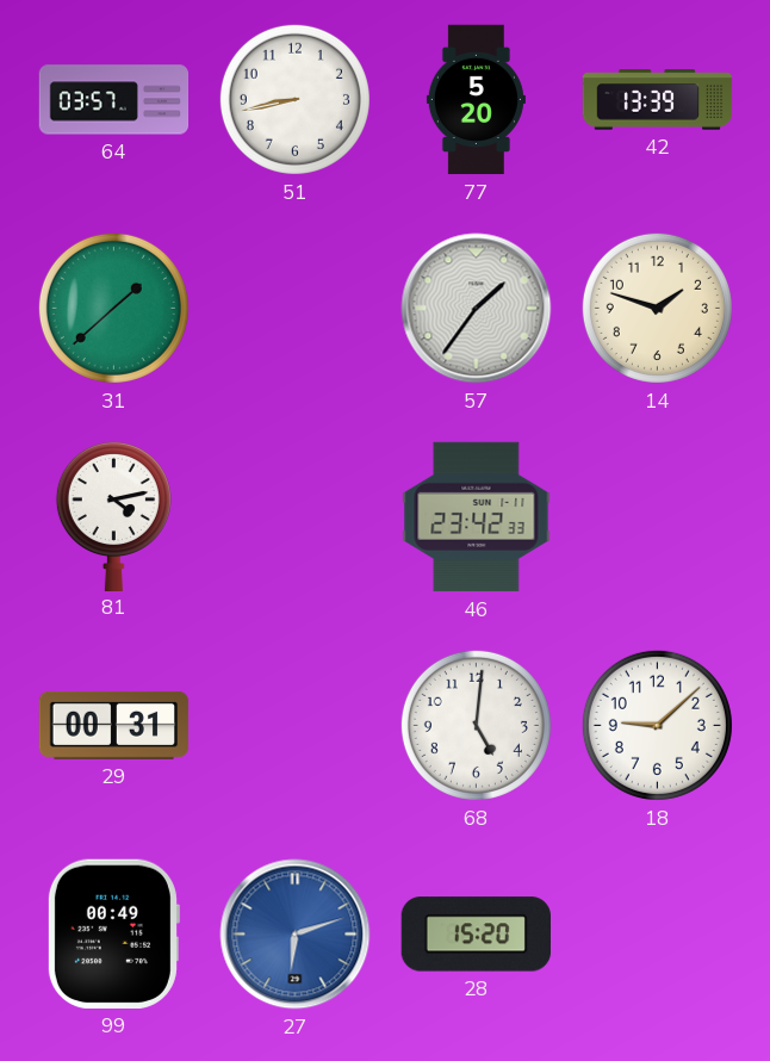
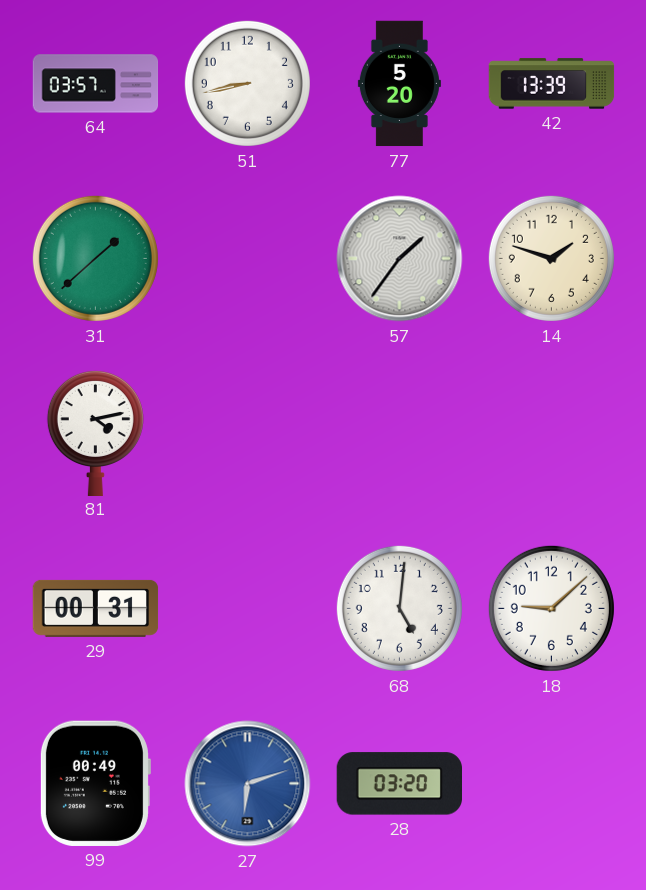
46: 23:42 -> none (477, 517)
28: 15:20 -> 03:20 (399, 784)
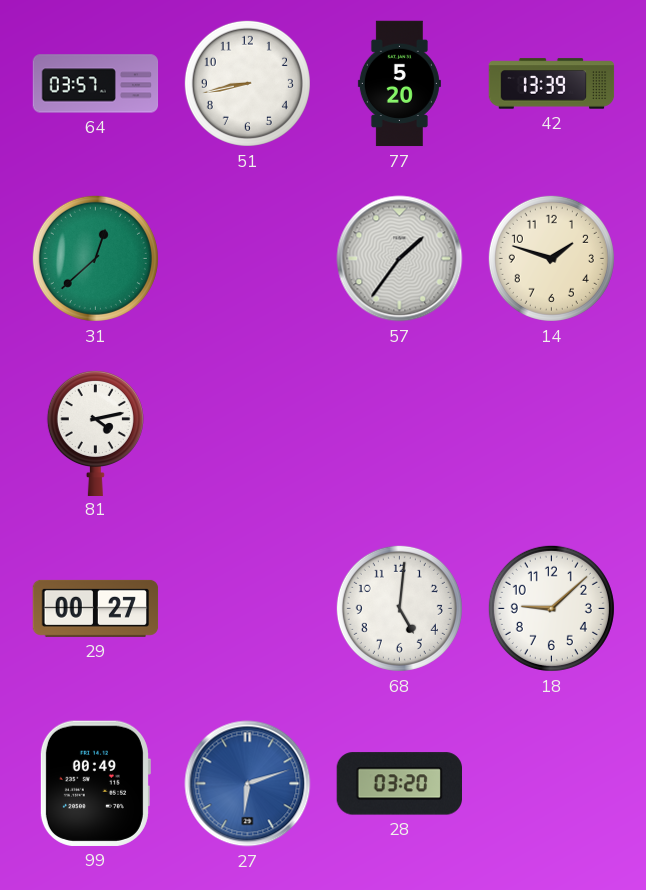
31: 1:38 -> 12:38 (95, 258)
29: 00:31 -> 00:27 (96, 608)
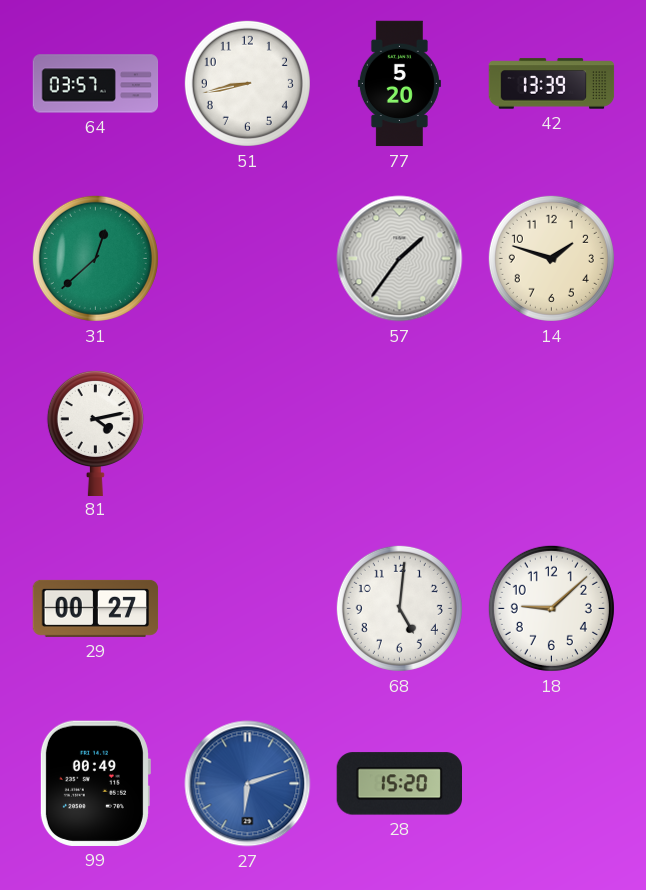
28: 03:20 -> 15:20 (399, 784)
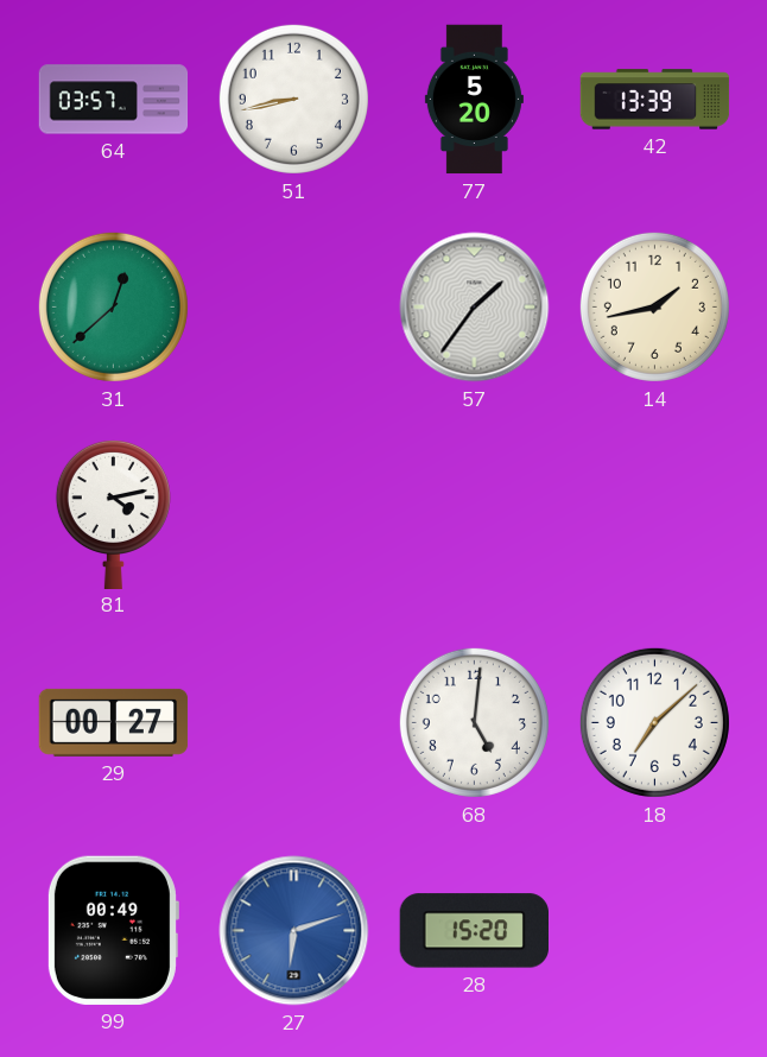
14: 1:48 -> 1:43 (654, 306)
18: 9:08 -> 7:08 (654, 722)
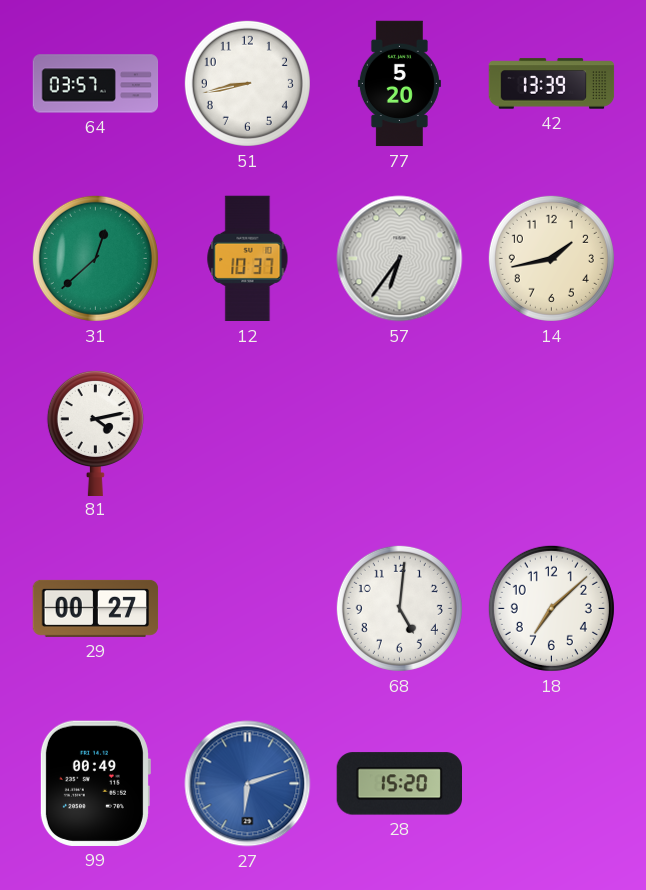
12: none -> 10:37 (248, 259)
57: 1:36 -> 6:36 (400, 259)
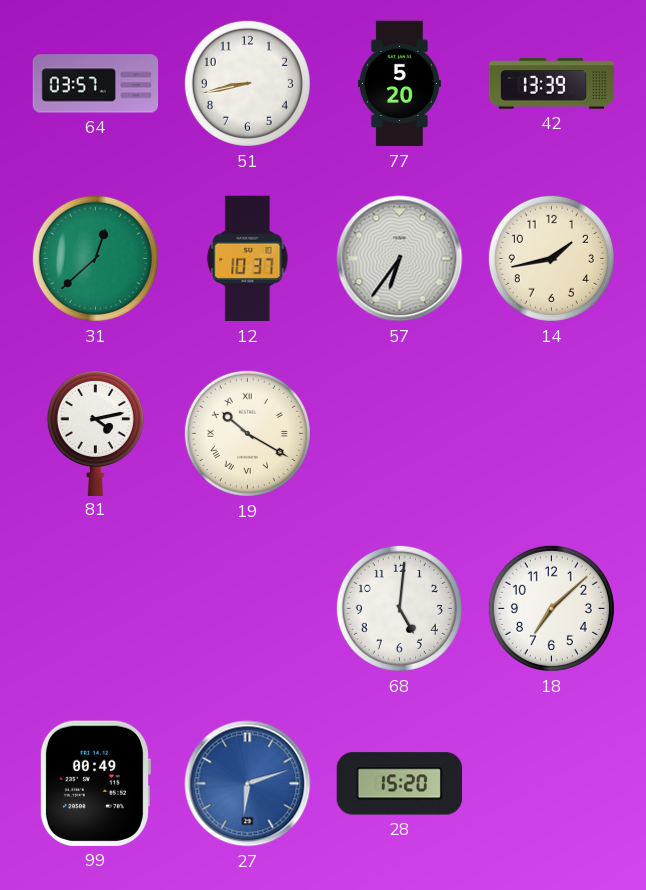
19: none -> 10:20 (247, 433)
29: 00:27 -> none (96, 608)
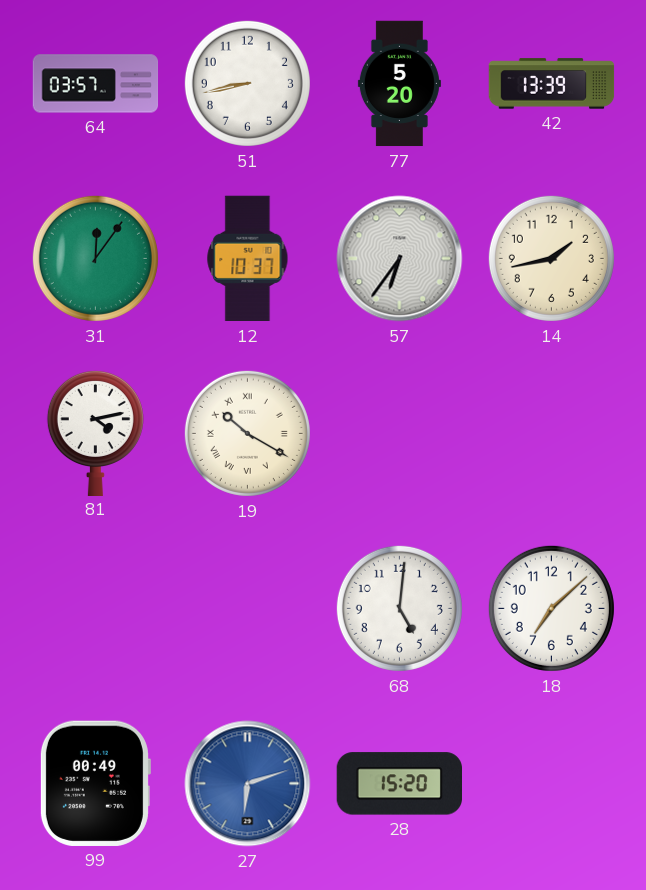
31: 12:38 -> 12:06 (95, 258)
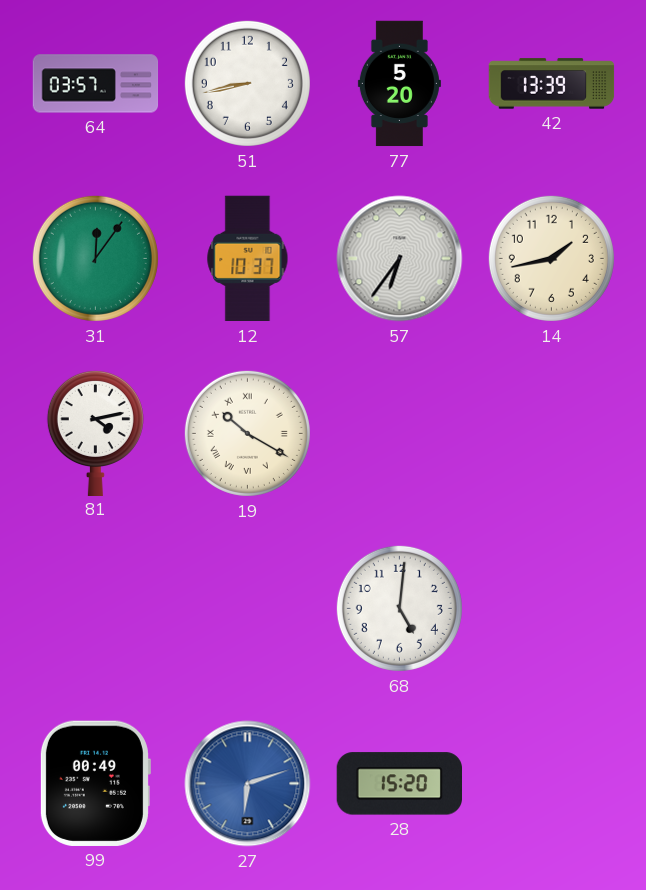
18: 7:08 -> none (551, 608)
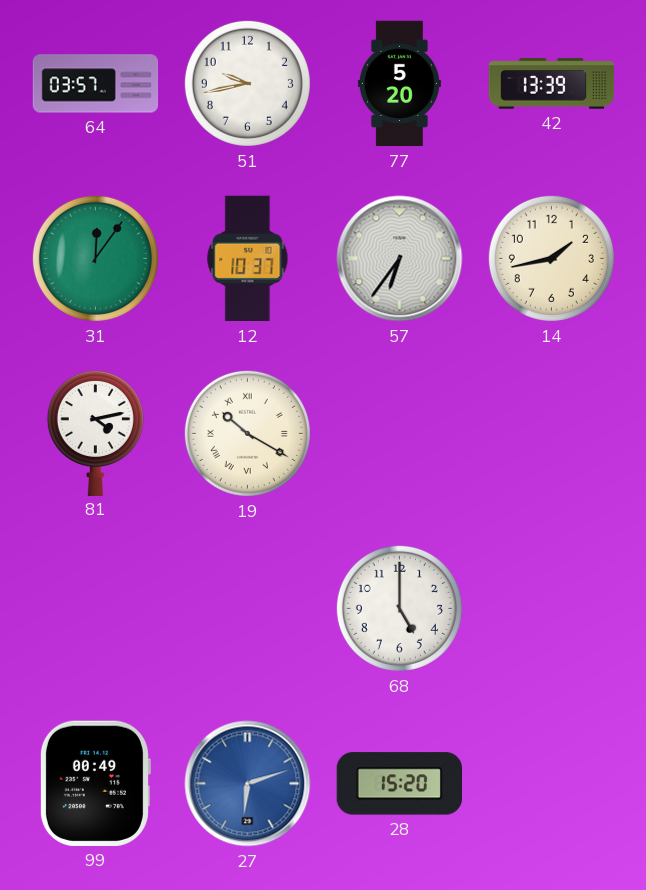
51: 8:43 -> 9:43 (247, 83)
68: 5:01 -> 5:00 (399, 608)
